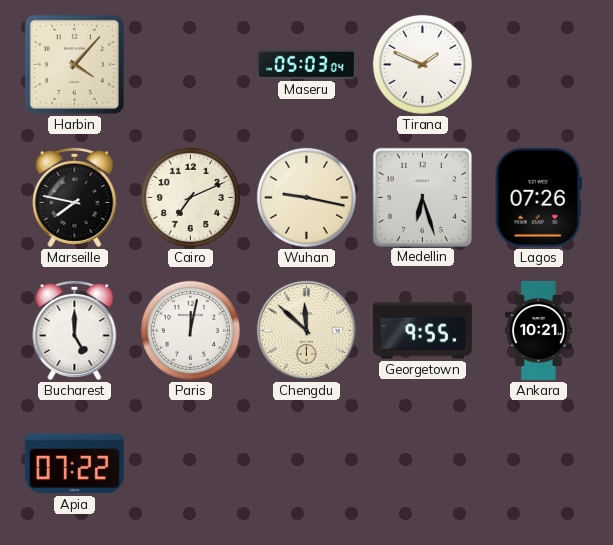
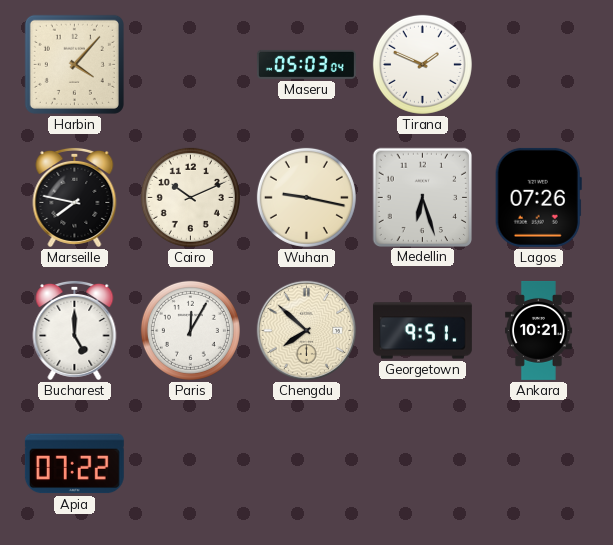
Cairo: 7:11 -> 10:11 (190, 197)
Paris: 12:02 -> 12:05 (190, 330)
Chengdu: 11:52 -> 7:52 (307, 331)
Georgetown: 9:55 -> 9:51 (422, 331)
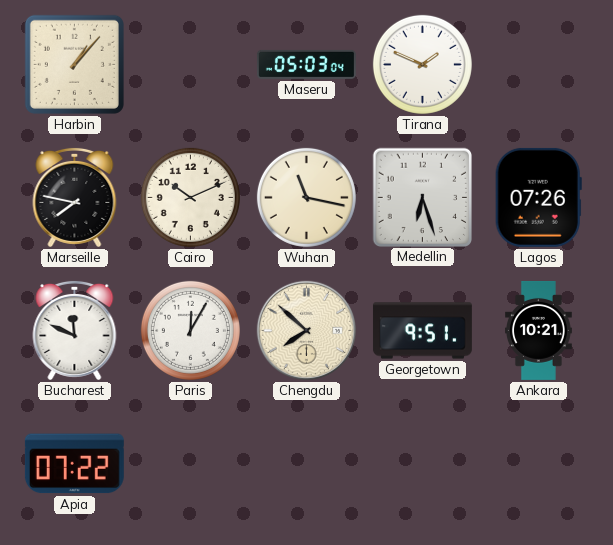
Harbin: 4:07 -> 1:07 (74, 64)
Wuhan: 9:17 -> 11:17 (306, 197)
Bucharest: 5:00 -> 11:49 (75, 330)
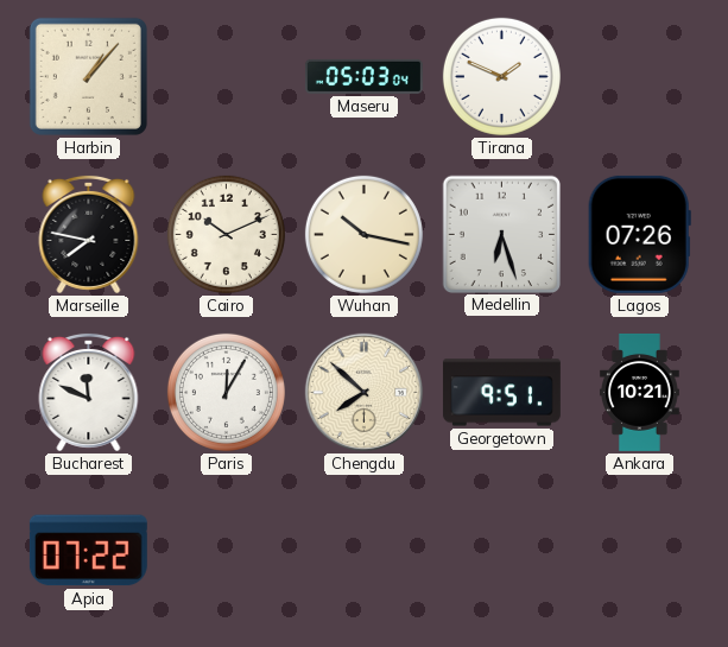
Wuhan: 11:17 -> 10:17 (363, 234)
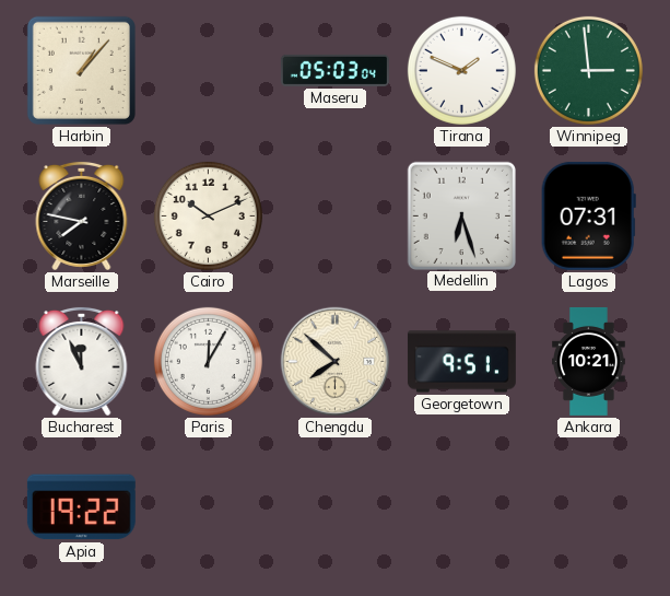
Winnipeg: none -> 2:59 (588, 70)
Wuhan: 10:17 -> none (363, 234)
Lagos: 07:26 -> 07:31 (588, 215)
Bucharest: 11:49 -> 11:56 (82, 361)
Apia: 07:22 -> 19:22 (81, 507)
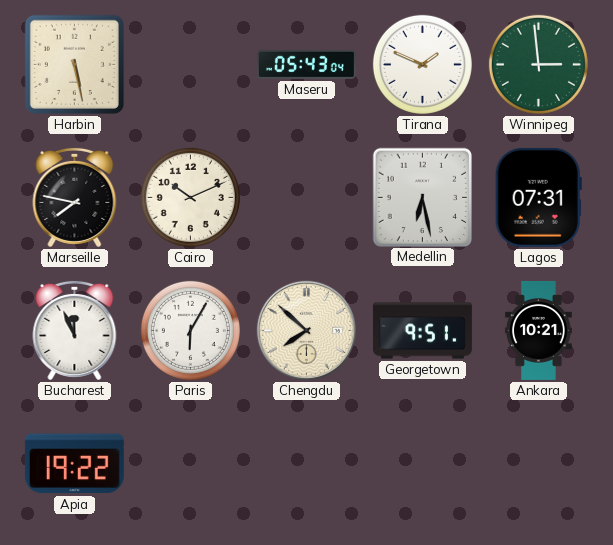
Harbin: 1:07 -> 5:28 (74, 64)
Maseru: 05:03 -> 05:43 (306, 64)
Medellin: 6:27 -> 6:28 (422, 197)
Paris: 12:05 -> 6:05 (190, 330)
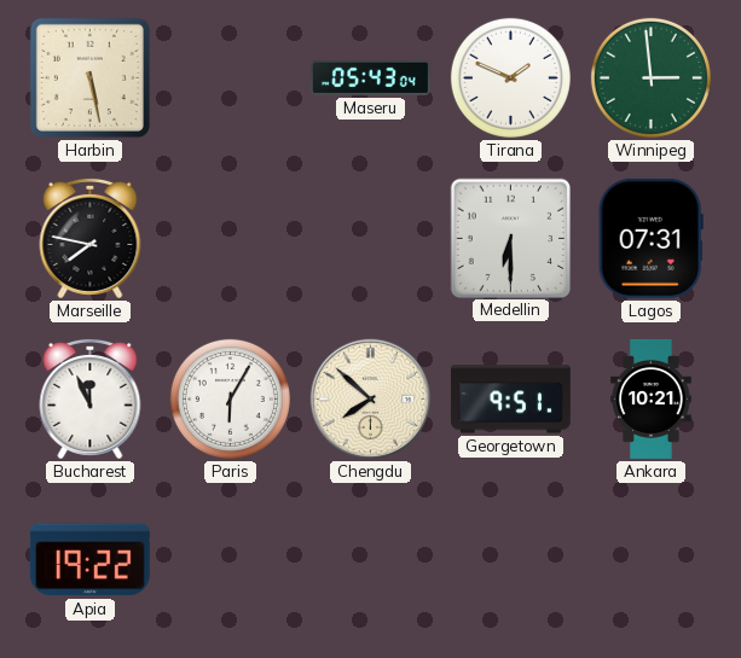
Cairo: 10:11 -> none (190, 197)
Medellin: 6:28 -> 6:30 (510, 238)
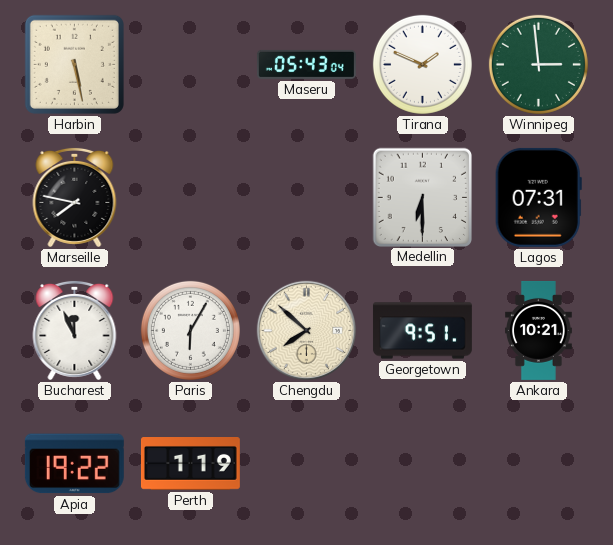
Perth: none -> 1:19 (190, 464)
